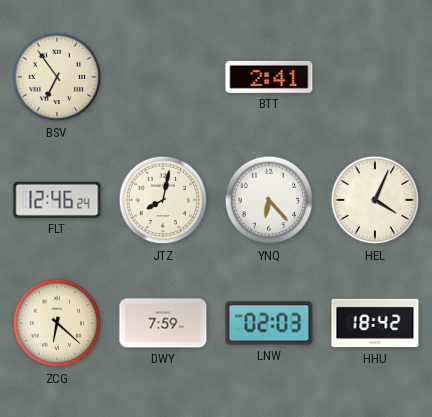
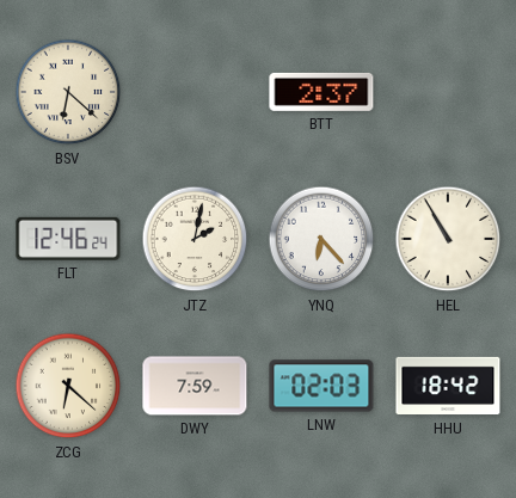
BSV: 6:54 -> 6:22 (68, 92)
BTT: 2:41 -> 2:37 (321, 92)
JTZ: 8:02 -> 2:02 (195, 239)
HEL: 4:04 -> 10:55 (448, 239)
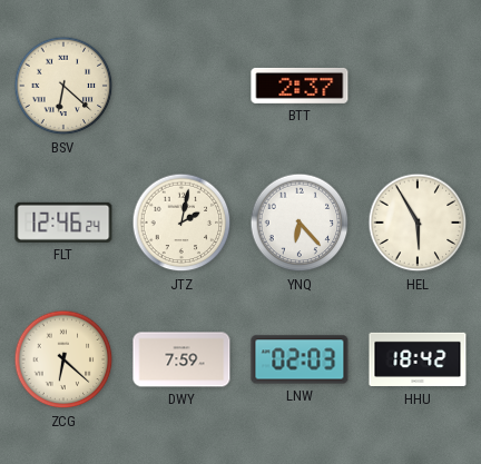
HEL: 10:55 -> 5:55 (418, 223)
